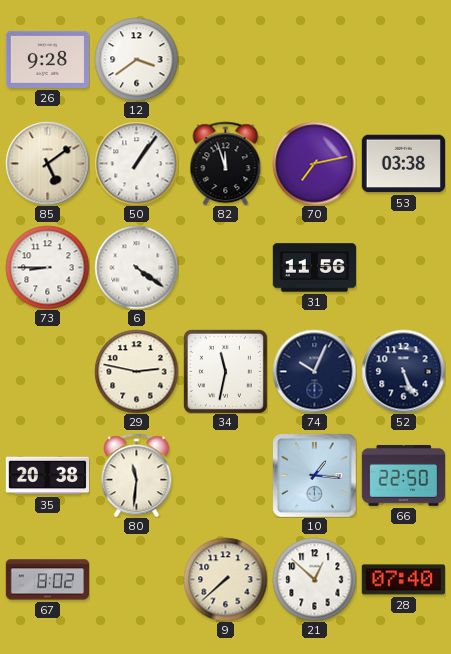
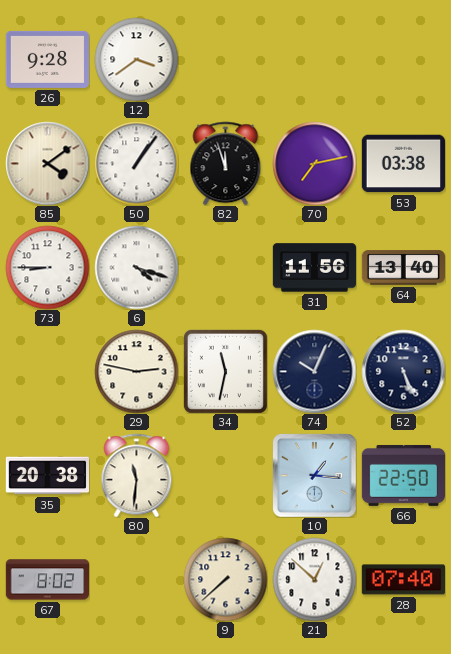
85: 5:09 -> 4:09 (47, 163)
6: 4:21 -> 4:18 (136, 267)
64: none -> 13:40 (403, 268)
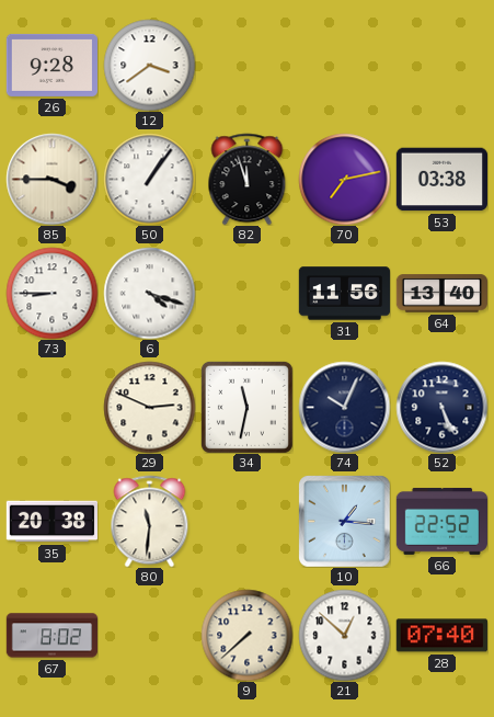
85: 4:09 -> 3:45 (51, 179)
29: 2:47 -> 2:49 (149, 407)
66: 22:50 -> 22:52 (441, 521)
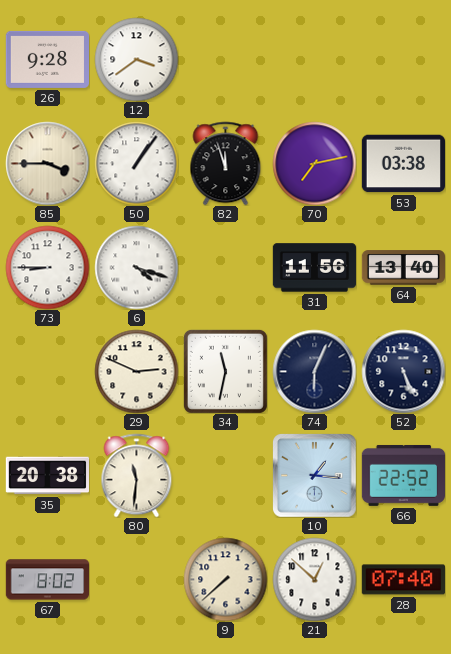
74: 10:04 -> 6:04 (314, 371)
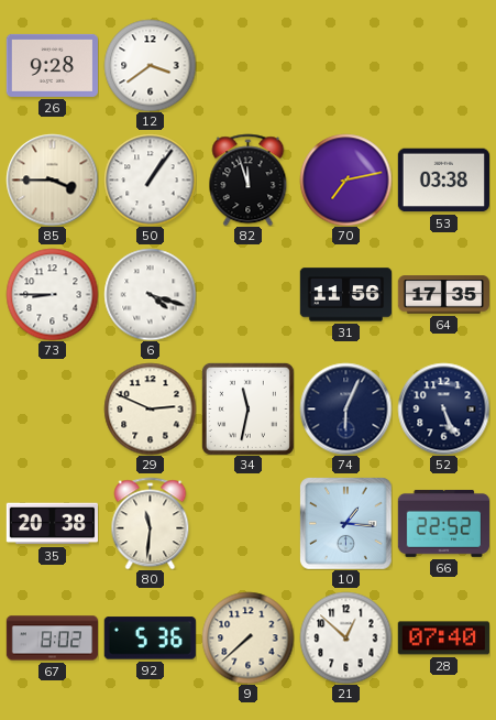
64: 13:40 -> 17:35 (443, 295)
92: none -> 5:36 (150, 639)
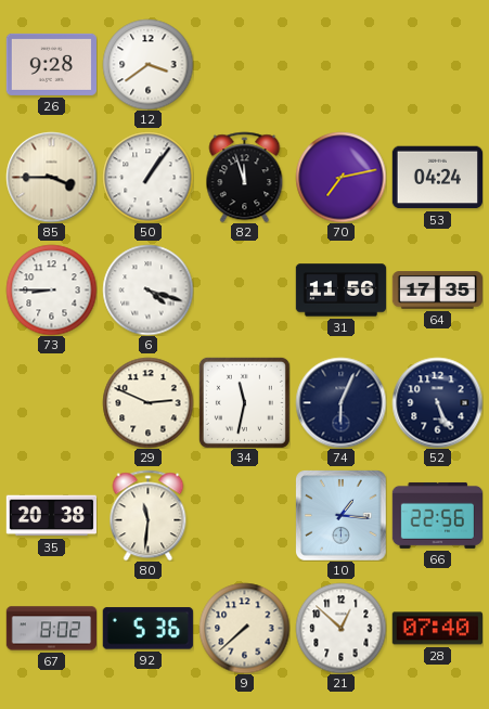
53: 03:38 -> 04:24 (437, 178)
66: 22:52 -> 22:56 (437, 515)
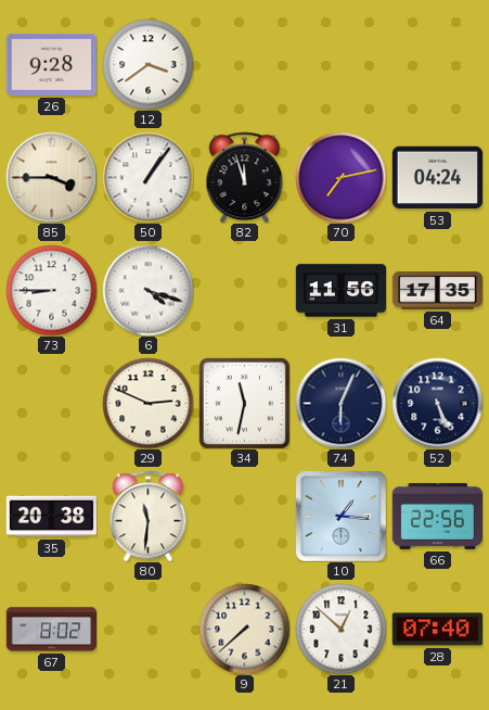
92: 5:36 -> none (147, 629)
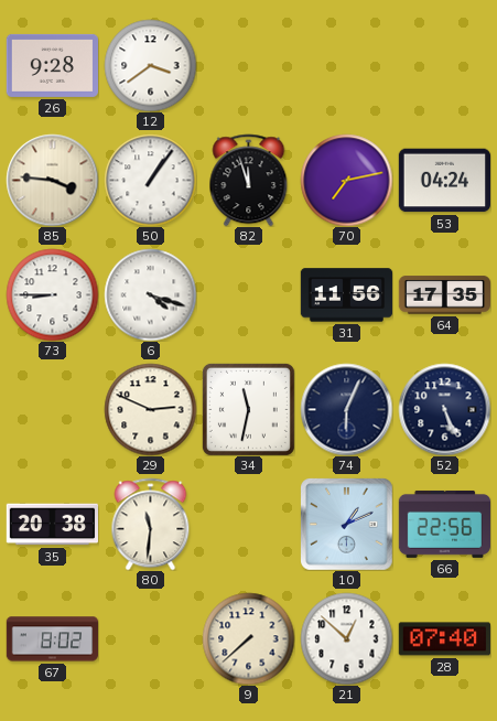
85: 3:45 -> 3:46 (52, 180)
10: 1:16 -> 1:11 (347, 525)
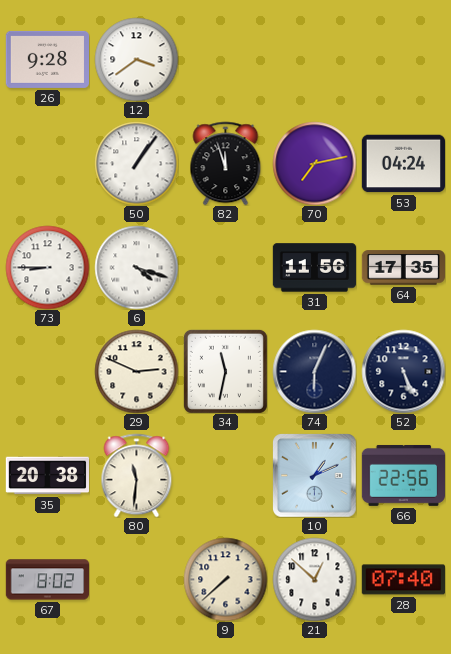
85: 3:46 -> none (52, 180)
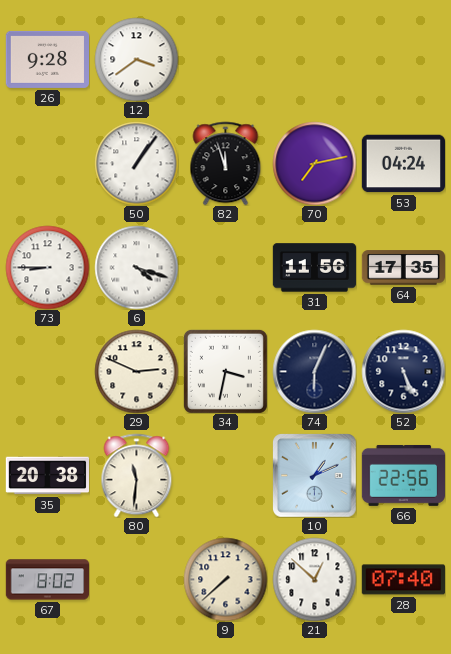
34: 11:32 -> 3:32 (225, 371)
